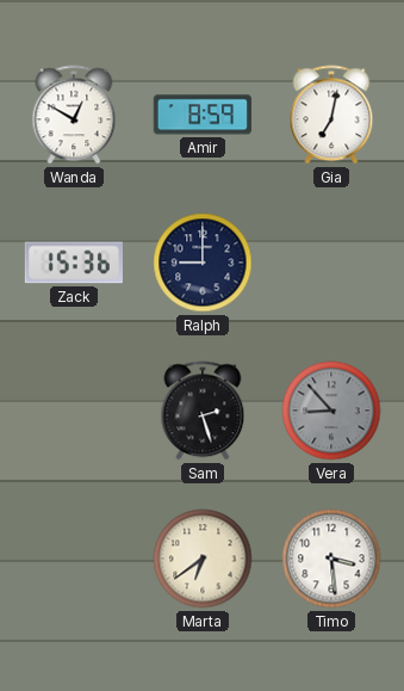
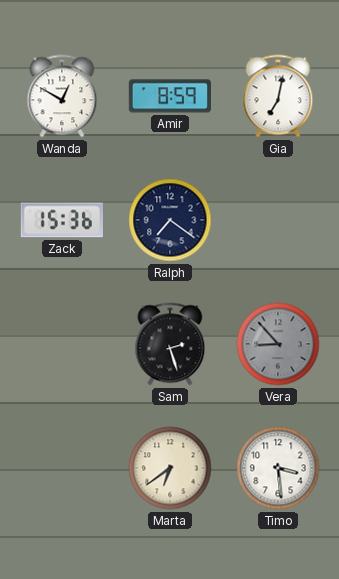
Ralph: 9:00 -> 7:21 (170, 220)
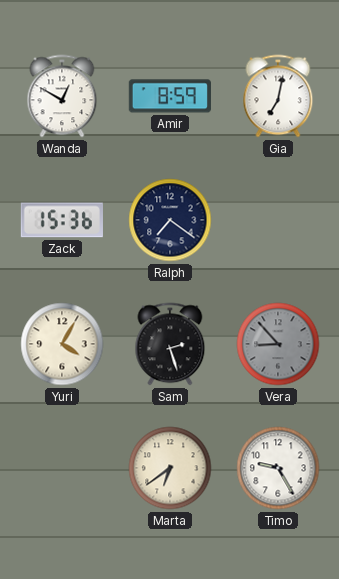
Yuri: none -> 4:05 (62, 344)
Timo: 3:29 -> 9:25 (278, 468)
